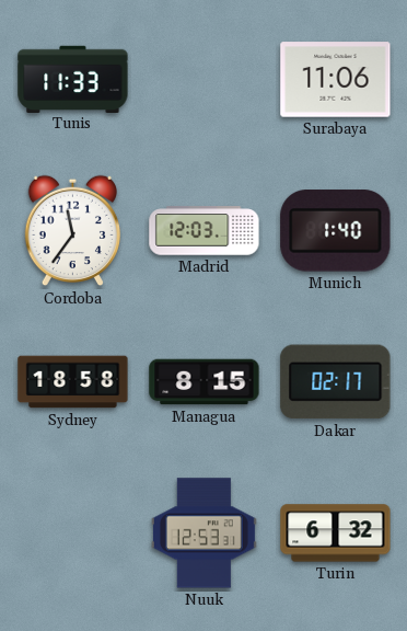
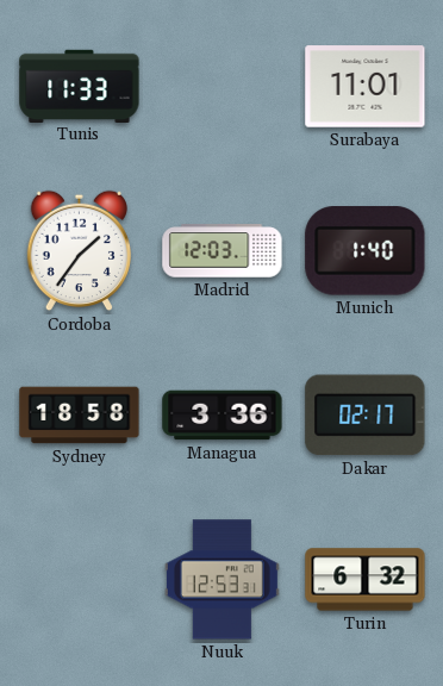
Surabaya: 11:06 -> 11:01 (366, 87)
Cordoba: 11:36 -> 1:36 (79, 251)
Managua: 8:15 -> 3:36 (223, 416)
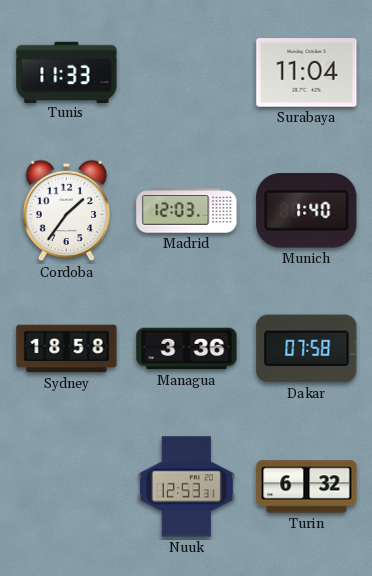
Surabaya: 11:01 -> 11:04 (307, 73)
Dakar: 02:17 -> 07:58 (307, 349)
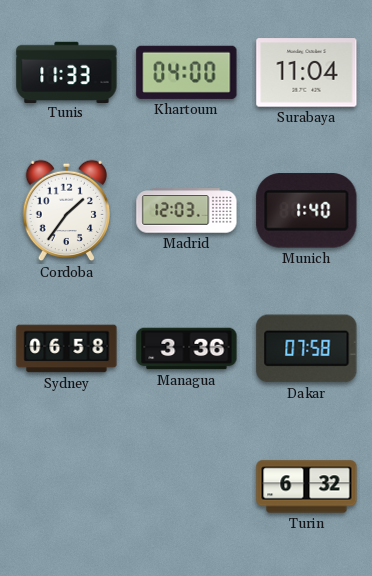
Khartoum: none -> 04:00 (187, 72)
Sydney: 18:58 -> 06:58 (67, 349)
Nuuk: 12:53 -> none (186, 487)
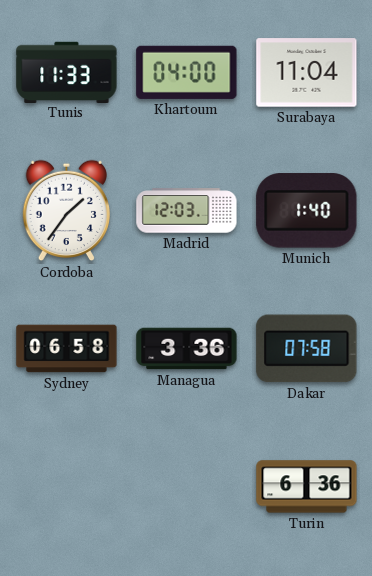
Turin: 6:32 -> 6:36 (307, 487)
